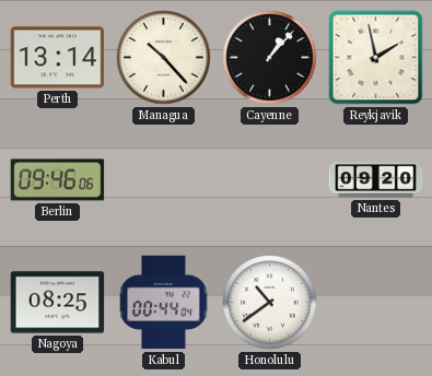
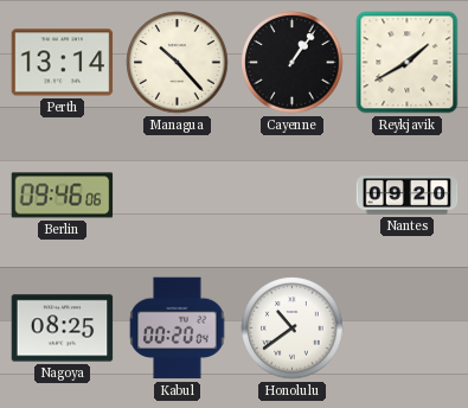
Cayenne: 1:07 -> 1:06 (293, 63)
Reykjavik: 1:58 -> 1:40 (408, 63)
Kabul: 00:44 -> 00:20 (178, 329)
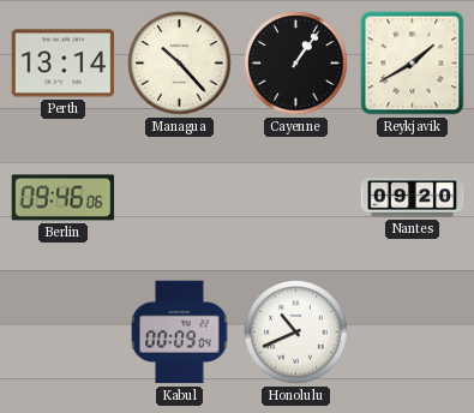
Nagoya: 08:25 -> none (63, 329)
Kabul: 00:20 -> 00:09 (180, 333)
Honolulu: 10:39 -> 10:41 (296, 333)
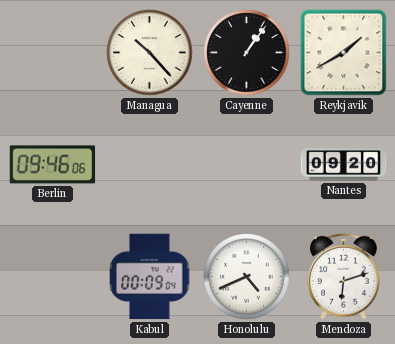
Perth: 13:14 -> none (64, 64)
Honolulu: 10:41 -> 4:41 (247, 277)
Mendoza: none -> 6:12 (344, 276)
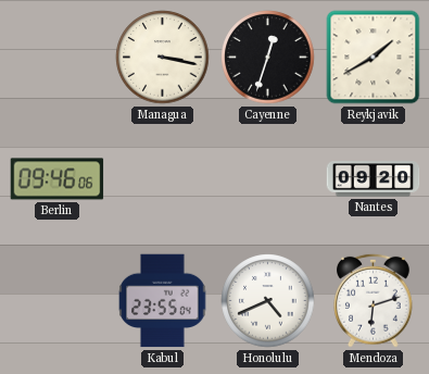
Managua: 10:23 -> 3:17 (163, 58)
Cayenne: 1:06 -> 12:33 (268, 58)
Kabul: 00:09 -> 23:55 (163, 301)
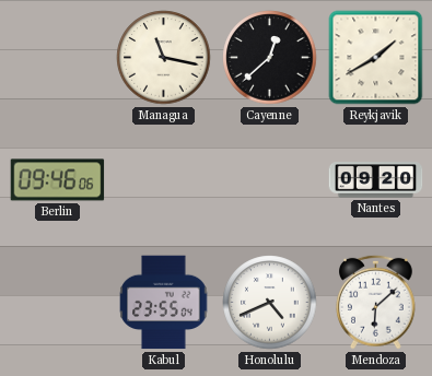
Managua: 3:17 -> 11:17 (164, 58)
Cayenne: 12:33 -> 12:38 (270, 58)
Mendoza: 6:12 -> 6:08 (376, 302)
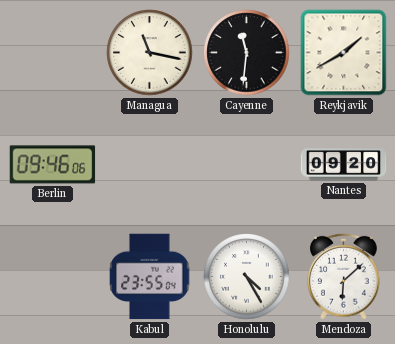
Cayenne: 12:38 -> 11:31 (247, 53)
Honolulu: 4:41 -> 4:25 (247, 277)
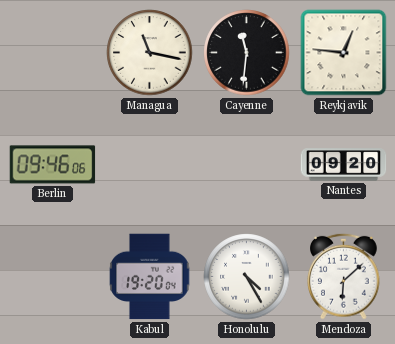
Reykjavik: 1:40 -> 12:46 (344, 53)
Kabul: 23:55 -> 19:20 (150, 277)
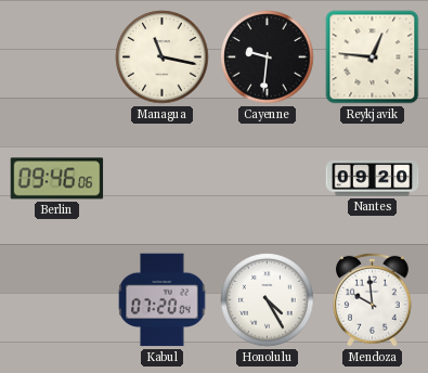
Cayenne: 11:31 -> 9:31 (268, 57)
Kabul: 19:20 -> 07:20 (163, 300)
Mendoza: 6:08 -> 9:59 (373, 299)
